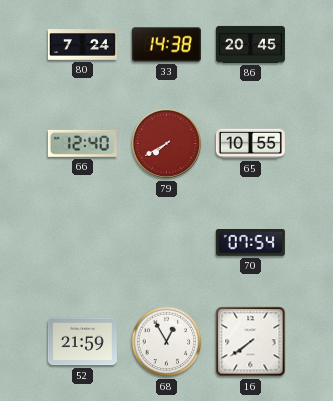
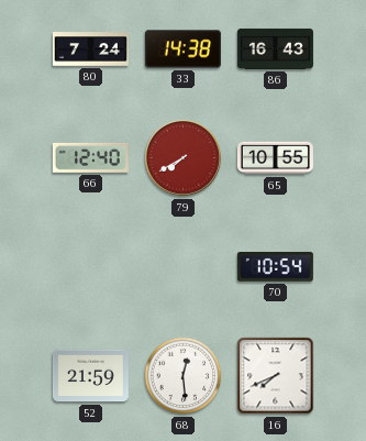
86: 20:45 -> 16:43 (275, 48)
70: 07:54 -> 10:54 (275, 267)
68: 12:55 -> 12:29 (184, 376)
16: 7:39 -> 7:41 (276, 376)
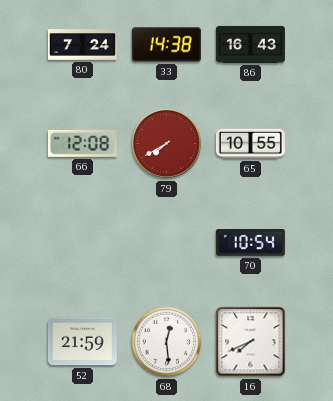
66: 12:40 -> 12:08 (82, 143)
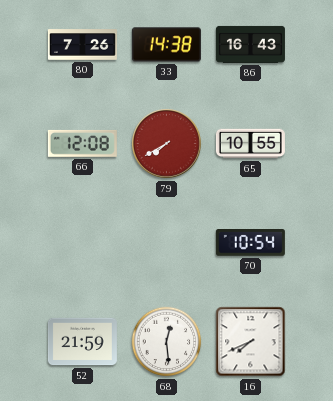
80: 7:24 -> 7:26 (82, 45)
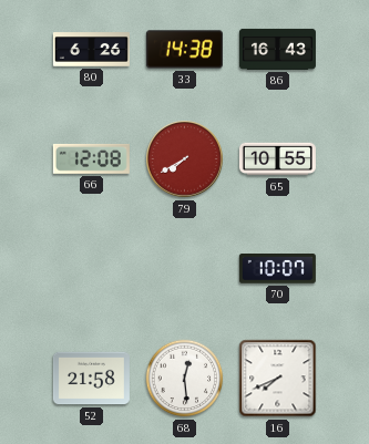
80: 7:26 -> 6:26 (91, 50)
70: 10:54 -> 10:07 (277, 269)
52: 21:59 -> 21:58 (91, 379)
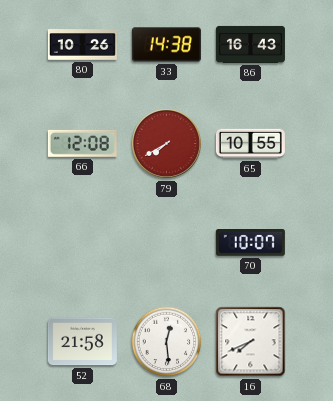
80: 6:26 -> 10:26 (82, 45)
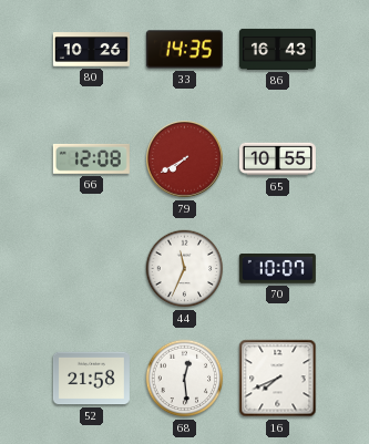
33: 14:38 -> 14:35 (184, 50)
44: none -> 11:34 (185, 269)
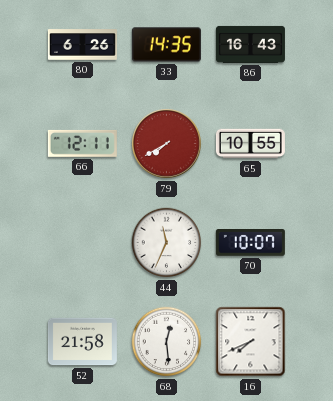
80: 10:26 -> 6:26 (82, 45)
66: 12:08 -> 12:11 (82, 143)
